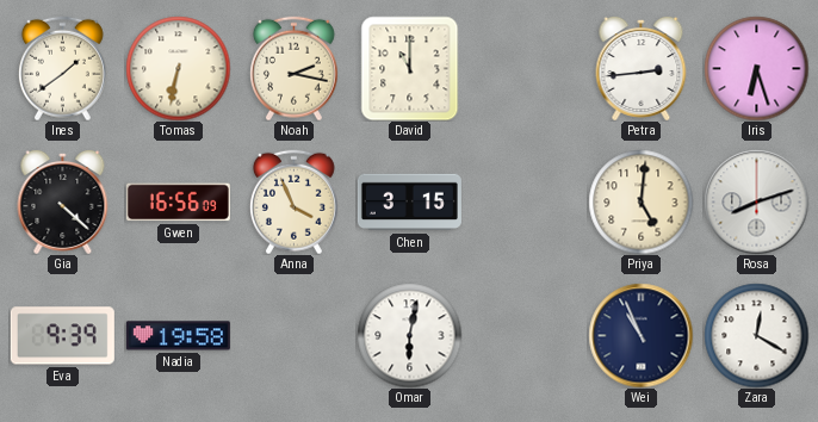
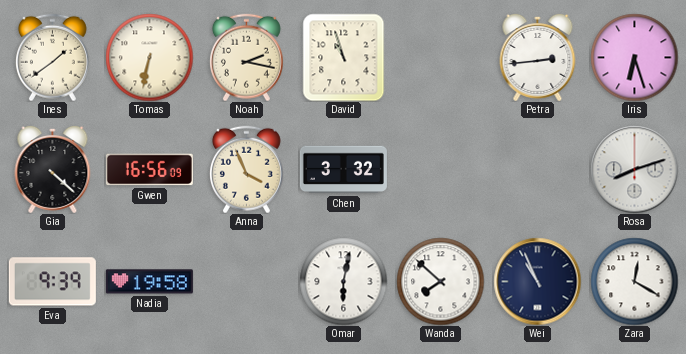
David: 11:00 -> 10:57 (344, 57)
Chen: 3:15 -> 3:32 (343, 170)
Priya: 5:01 -> none (640, 201)
Wanda: none -> 7:52 (440, 281)
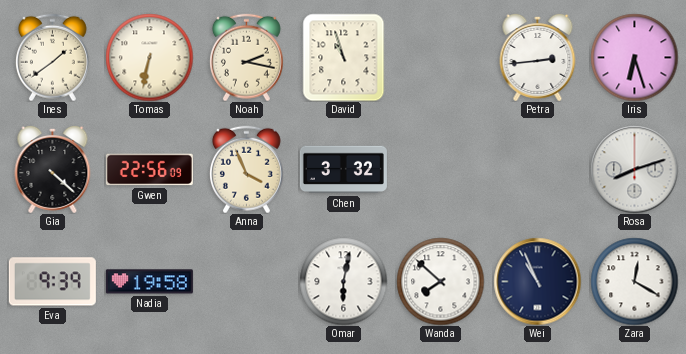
Gwen: 16:56 -> 22:56 (149, 170)
